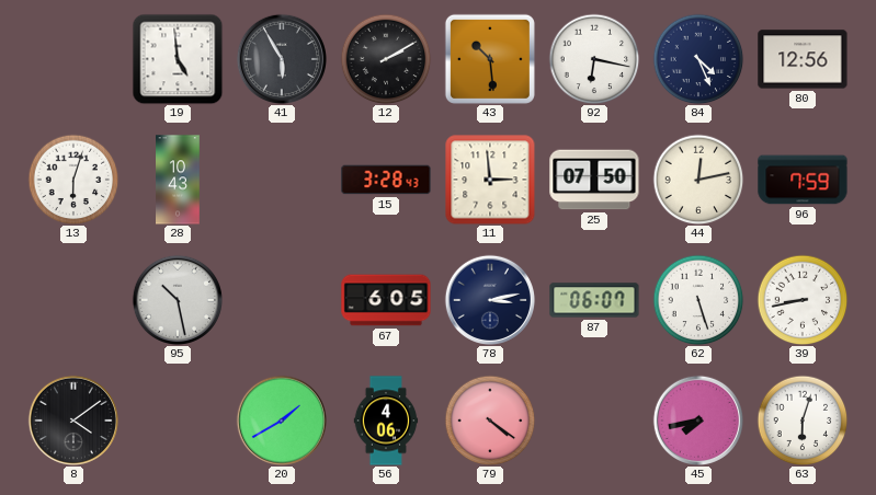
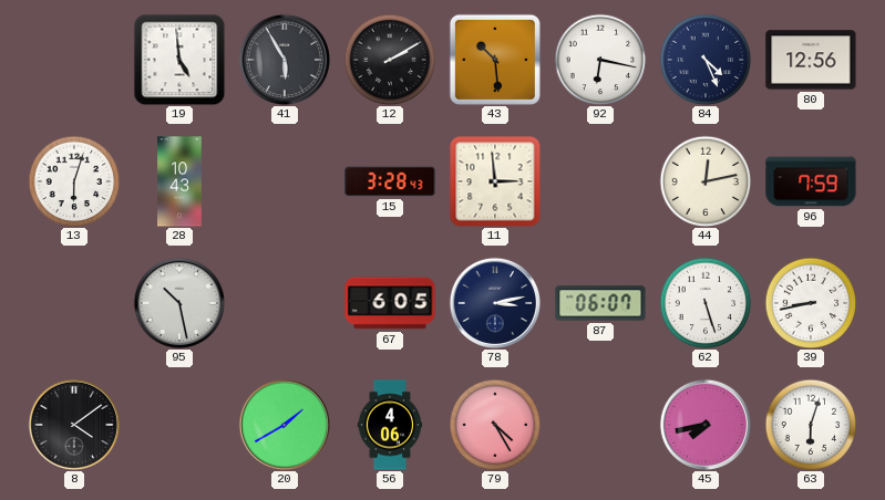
25: 07:50 -> none (594, 180)
79: 4:21 -> 4:25 (495, 425)
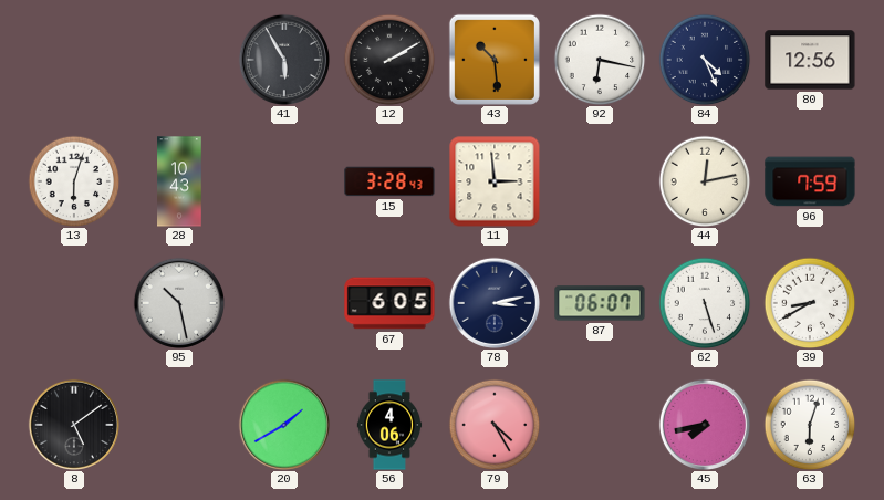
19: 4:59 -> none (179, 60)
39: 8:43 -> 8:40 (810, 303)
8: 4:09 -> 5:09 (73, 424)
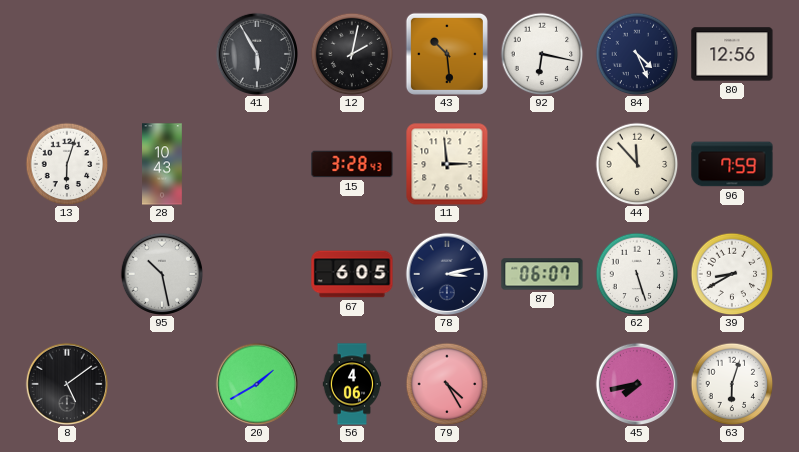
12: 2:10 -> 2:02 (352, 54)
44: 12:13 -> 11:53 (637, 164)
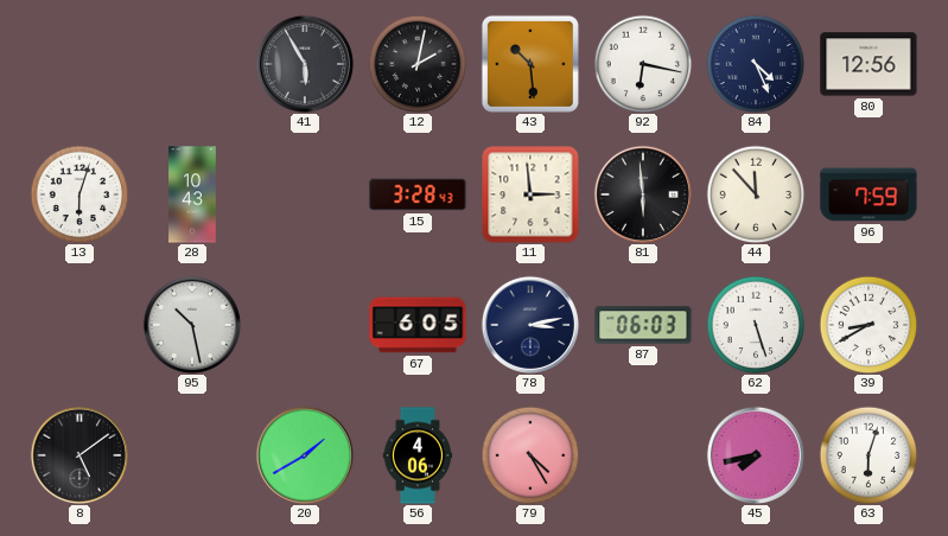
81: none -> 5:59 (642, 193)
87: 06:07 -> 06:03 (643, 325)
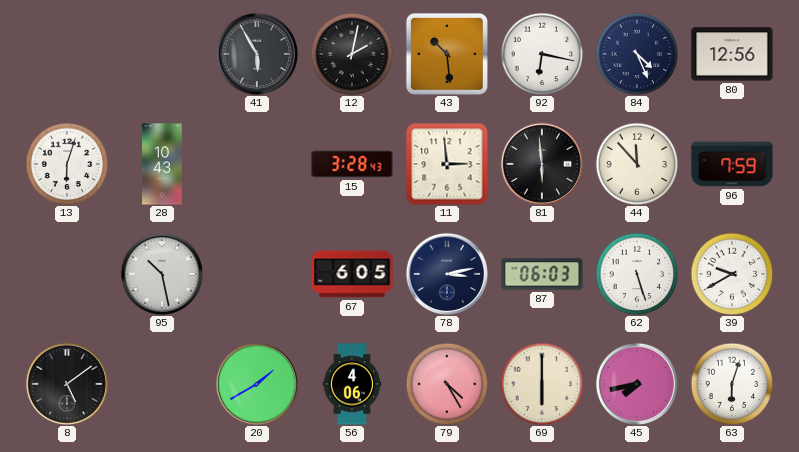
39: 8:40 -> 9:40 (732, 274)
69: none -> 6:00 (542, 384)
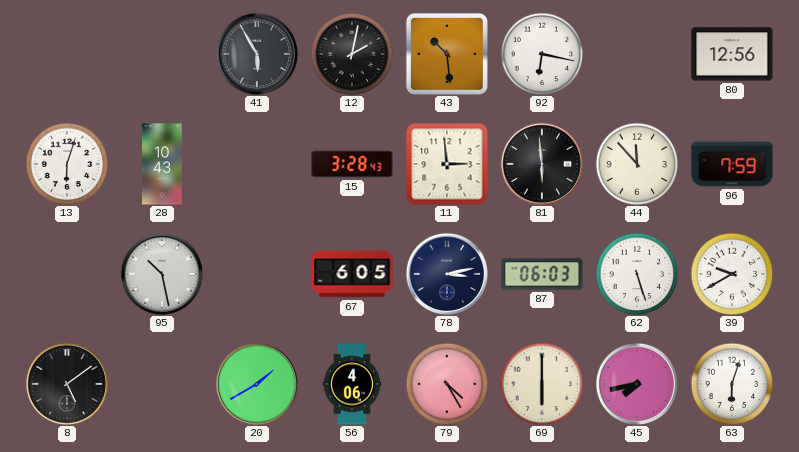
84: 4:26 -> none (637, 54)
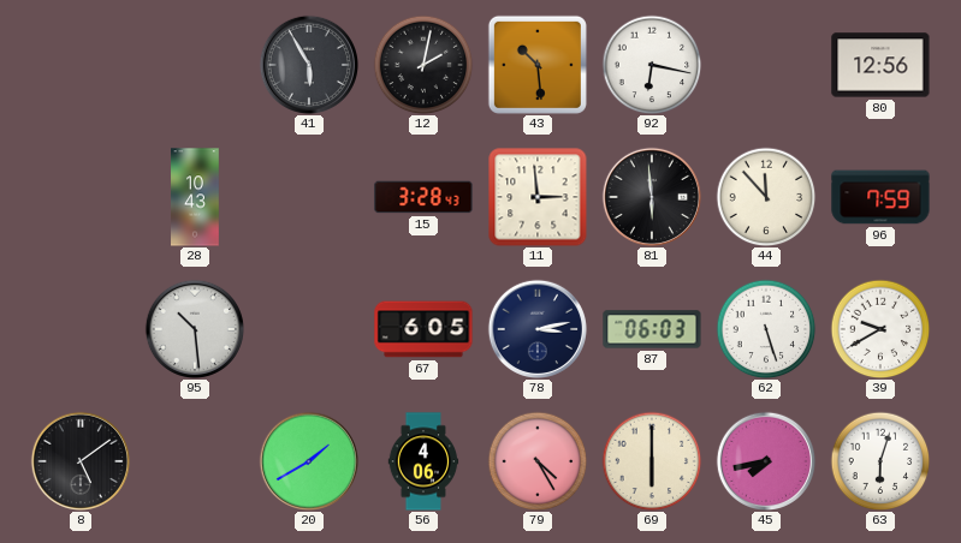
13: 6:03 -> none (67, 164)
95: 10:28 -> 10:29 (194, 328)
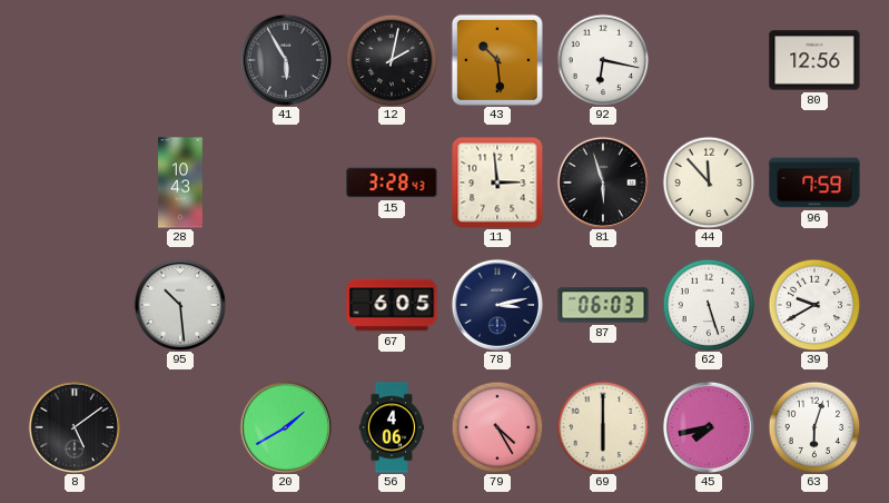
81: 5:59 -> 5:57 (602, 181)
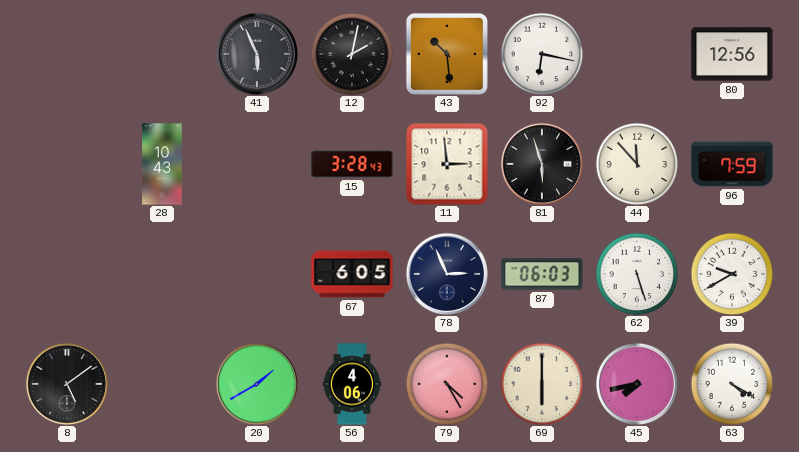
41: 5:55 -> 5:56 (256, 53)
95: 10:29 -> none (179, 304)
78: 3:13 -> 2:56 (446, 273)
63: 6:03 -> 4:20 (732, 384)
